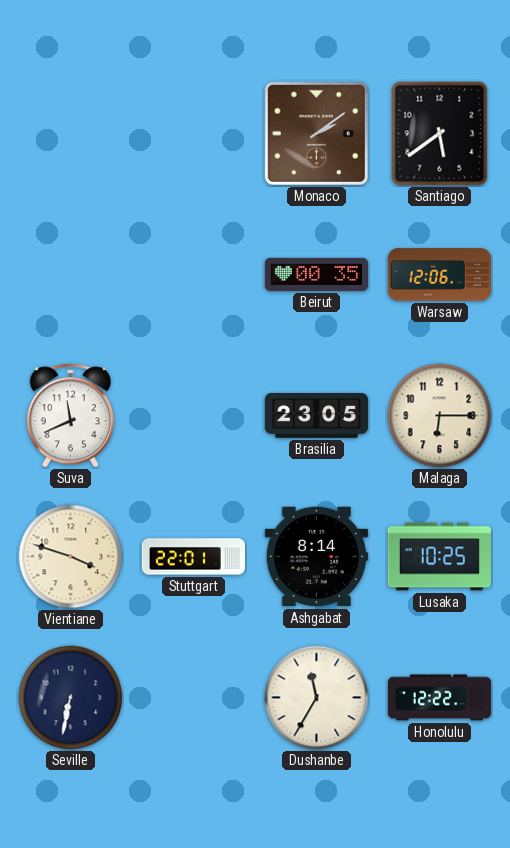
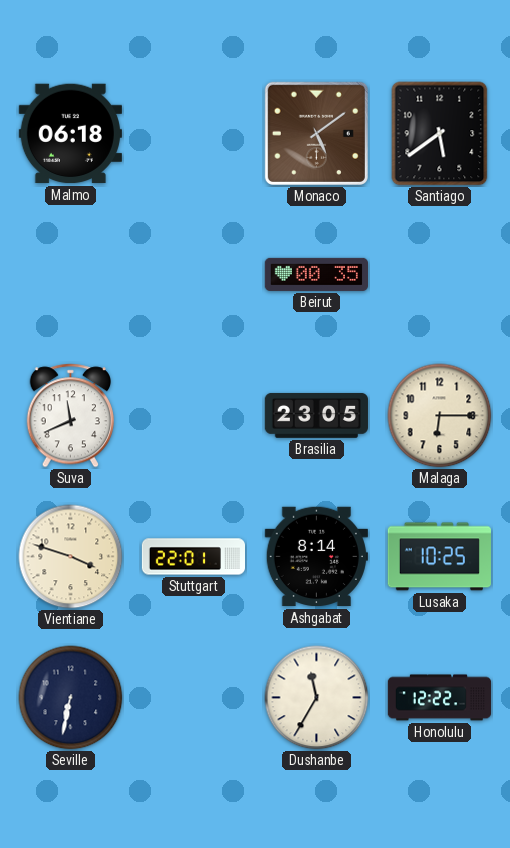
Malmo: none -> 06:18 (70, 134)
Monaco: 2:09 -> 5:09 (316, 133)
Warsaw: 12:06 -> none (439, 275)
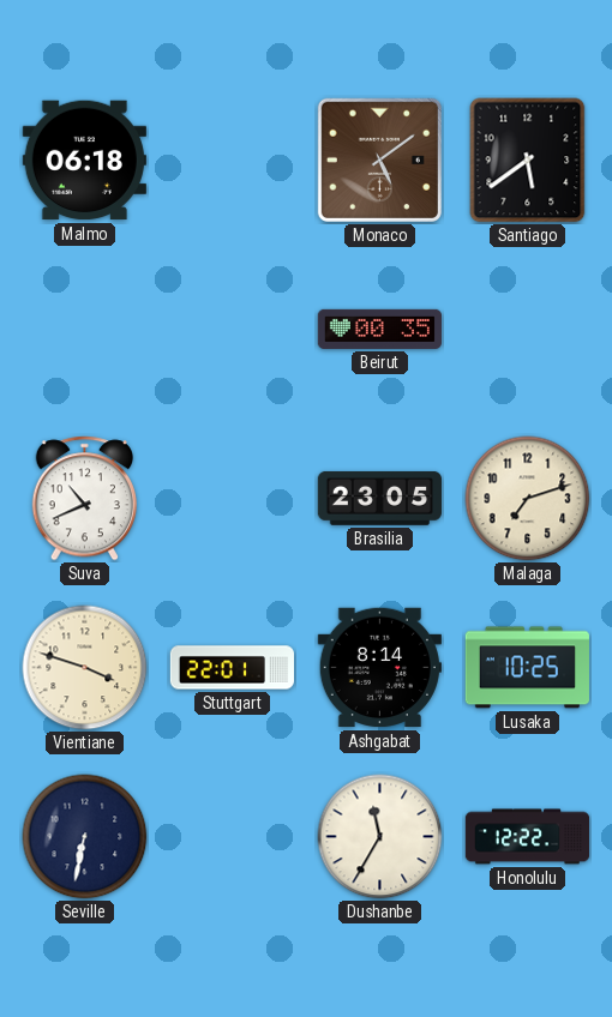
Suva: 11:41 -> 10:41 (84, 499)
Malaga: 6:15 -> 7:12 (528, 499)
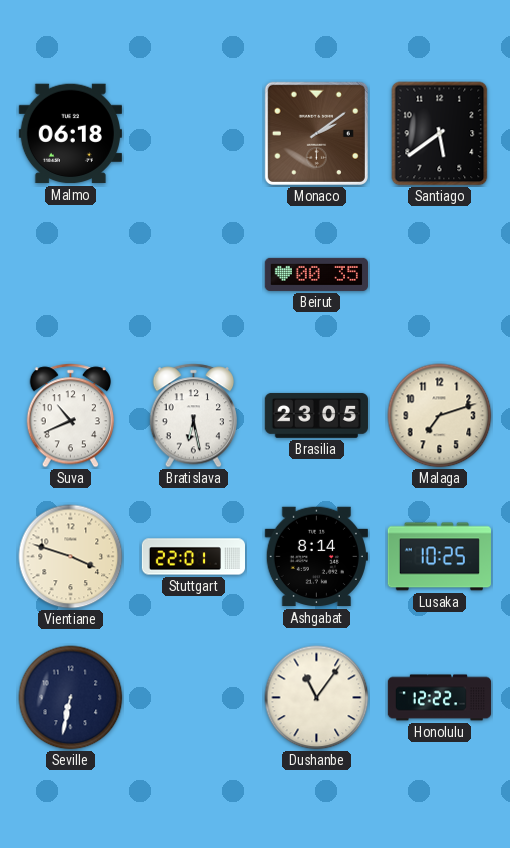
Monaco: 5:09 -> 2:09 (316, 133)
Bratislava: none -> 6:28 (193, 416)
Dushanbe: 11:35 -> 11:06 (317, 698)
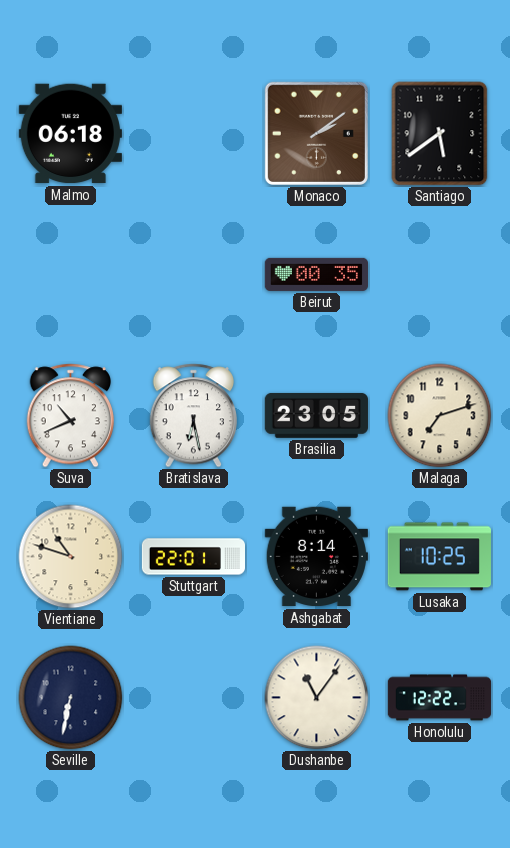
Vientiane: 3:48 -> 10:48 (71, 557)
